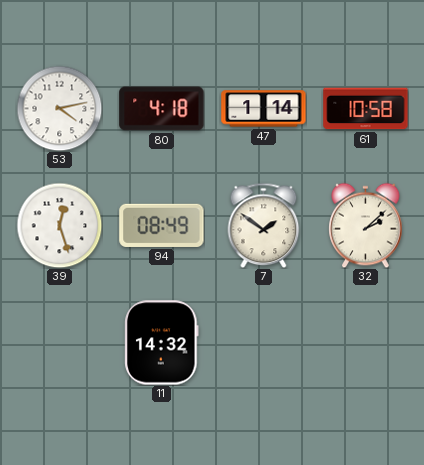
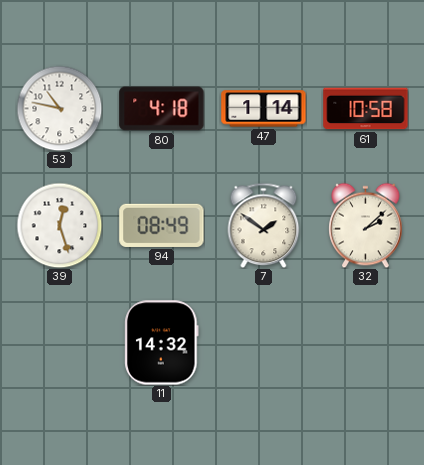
53: 4:13 -> 10:47 (59, 108)
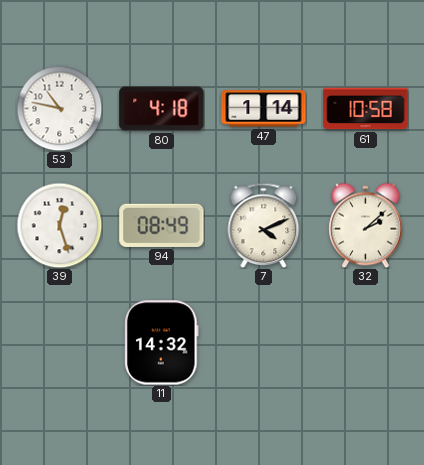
7: 1:51 -> 4:11 (264, 225)
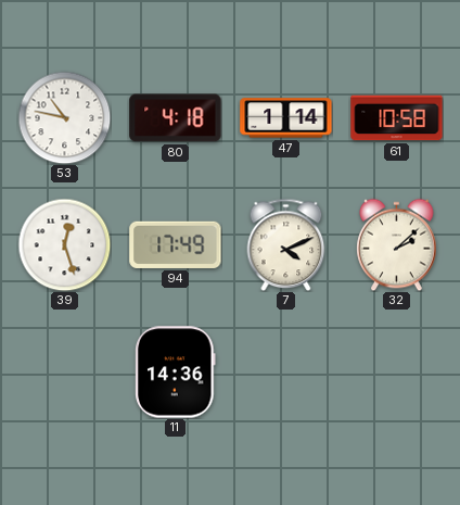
94: 08:49 -> 17:49 (176, 244)
11: 14:32 -> 14:36 (176, 373)
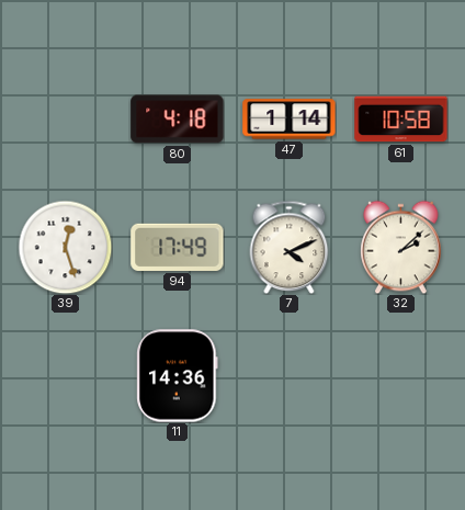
53: 10:47 -> none (64, 117)
